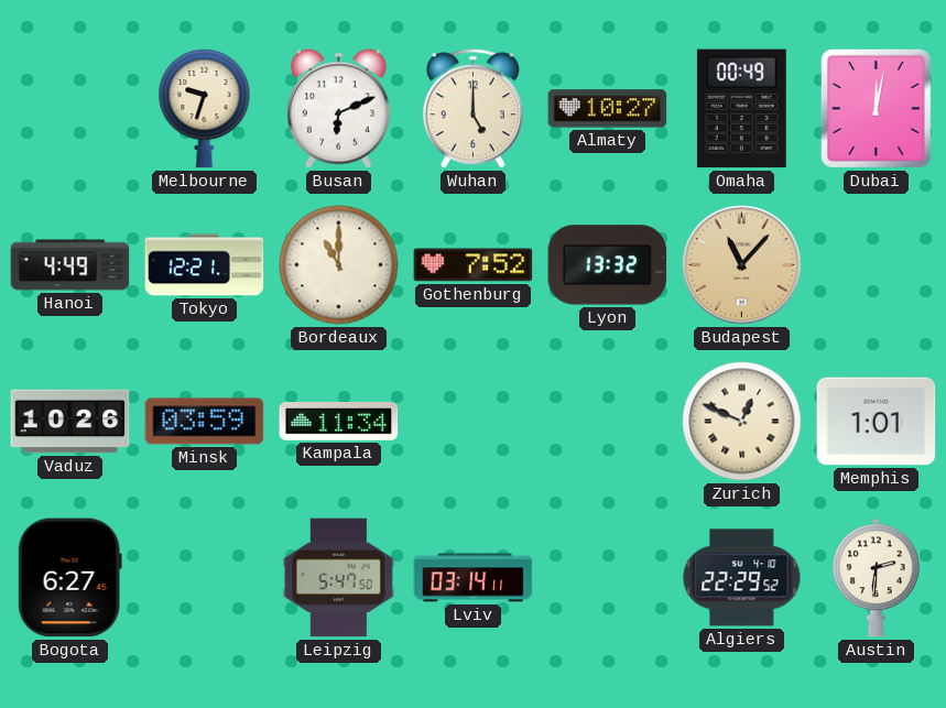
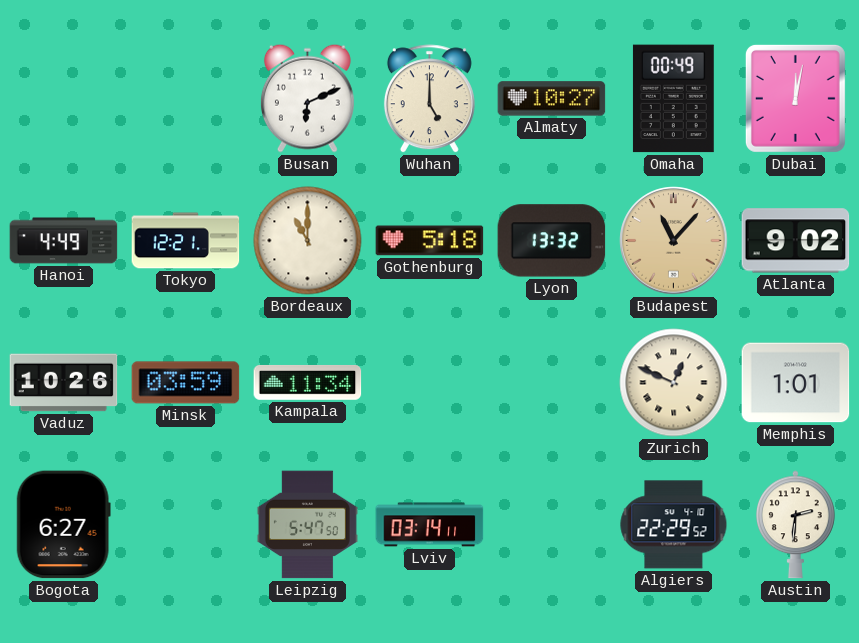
Melbourne: 9:33 -> none (205, 108)
Gothenburg: 7:52 -> 5:18 (430, 241)
Atlanta: none -> 9:02 (796, 241)
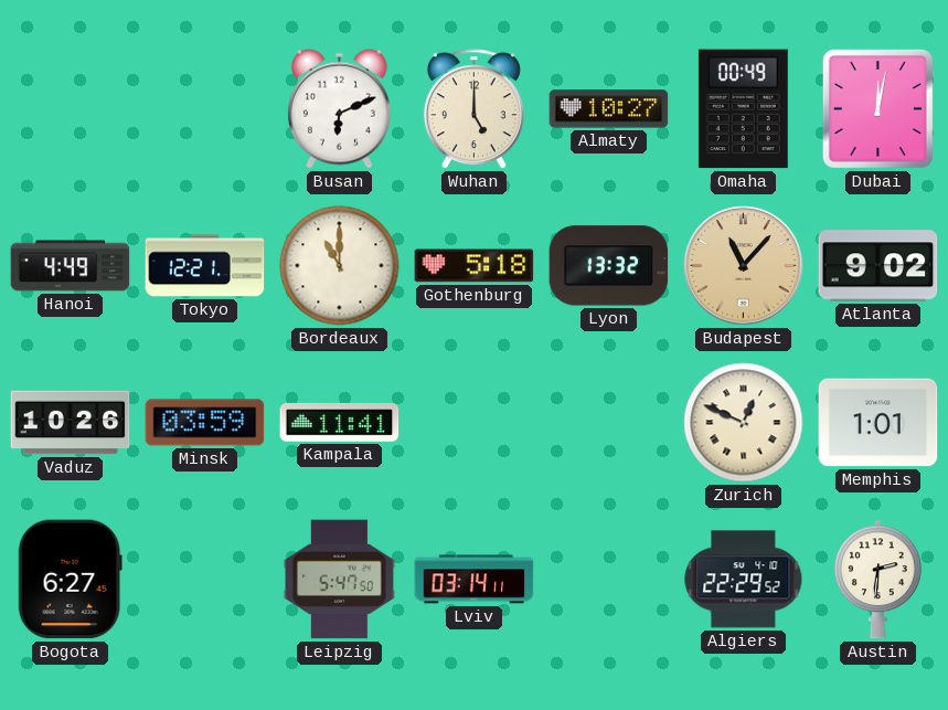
Kampala: 11:34 -> 11:41 (340, 422)
